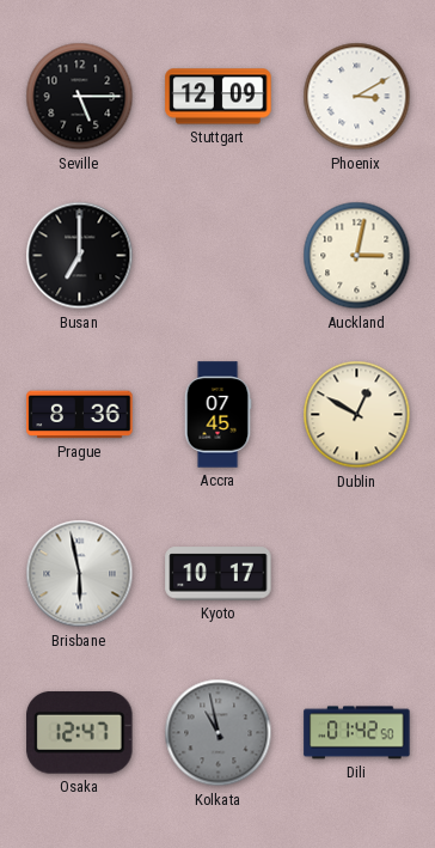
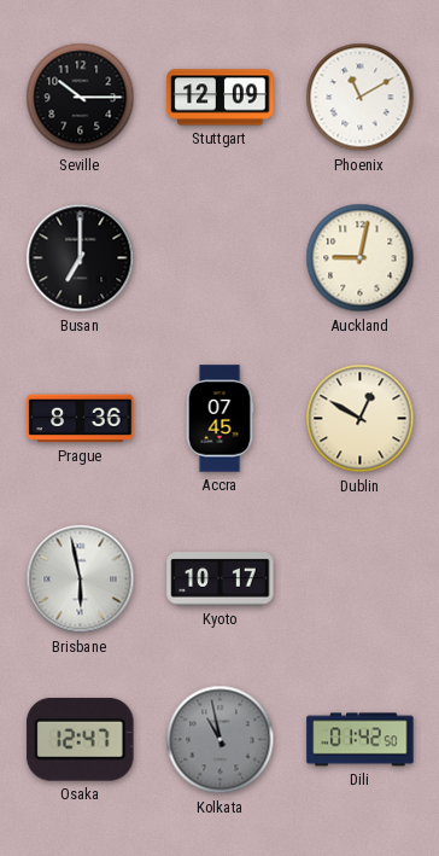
Seville: 5:15 -> 10:15 (81, 98)
Phoenix: 3:10 -> 11:10 (361, 98)
Auckland: 3:02 -> 9:02 (361, 258)
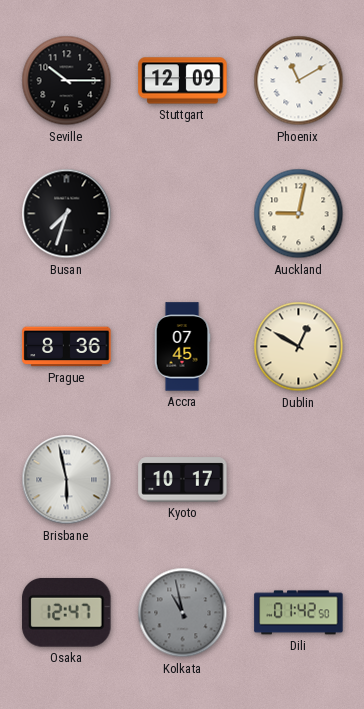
Busan: 7:00 -> 7:33 (67, 214)
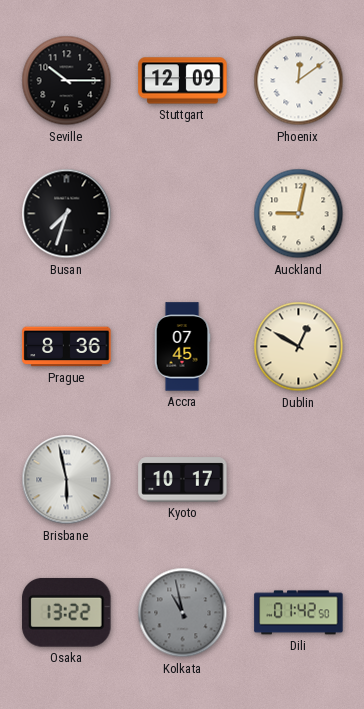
Phoenix: 11:10 -> 12:09 (299, 81)
Osaka: 12:47 -> 13:22 (67, 612)
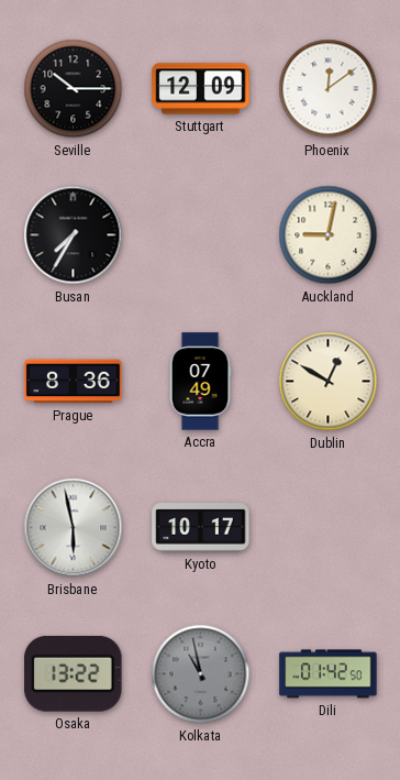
Busan: 7:33 -> 7:35 (74, 235)
Accra: 07:45 -> 07:49 (200, 382)
